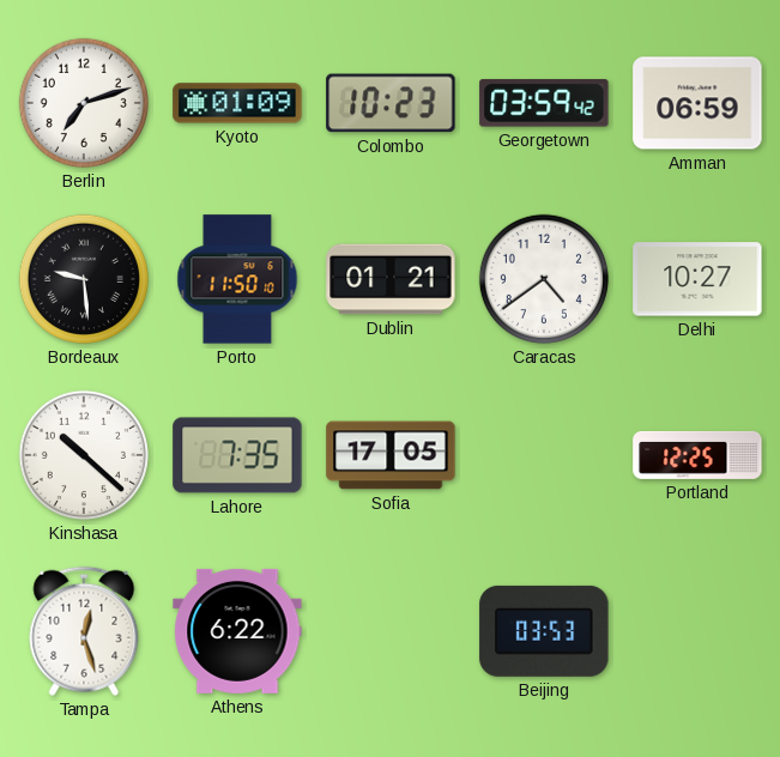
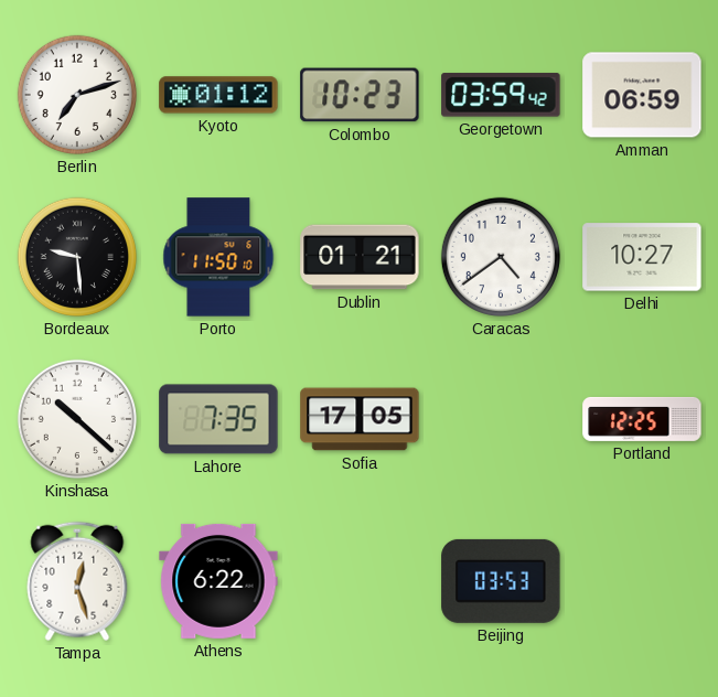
Kyoto: 01:09 -> 01:12 (218, 95)
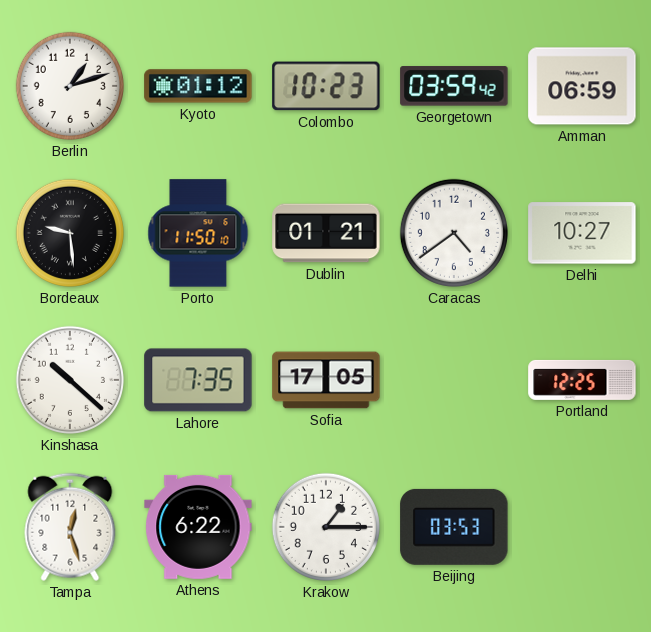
Berlin: 7:12 -> 1:12 (70, 86)
Krakow: none -> 1:15 (326, 527)
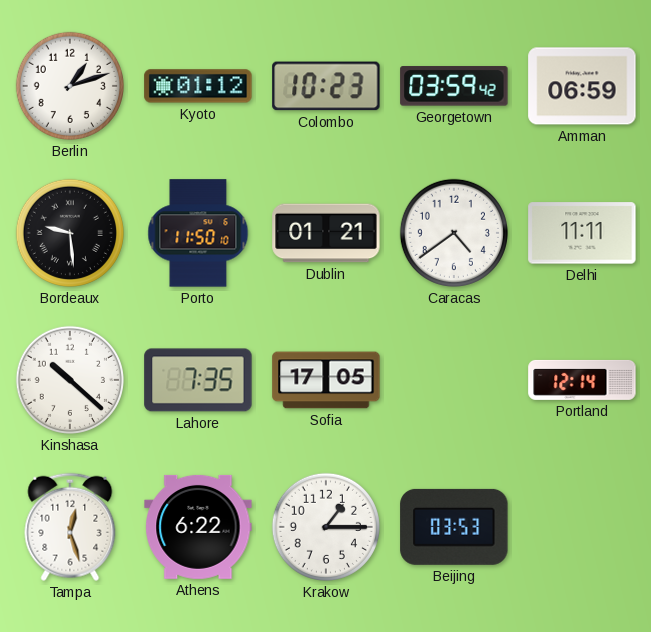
Delhi: 10:27 -> 11:11 (582, 233)
Portland: 12:25 -> 12:14 (582, 380)
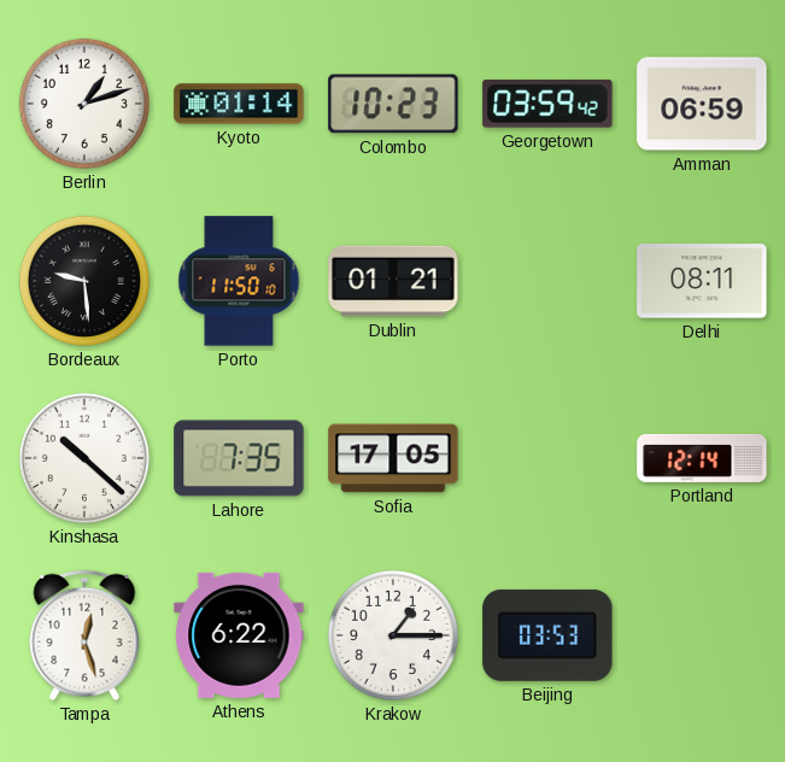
Kyoto: 01:12 -> 01:14 (239, 104)
Caracas: 4:39 -> none (454, 233)
Delhi: 11:11 -> 08:11 (702, 281)
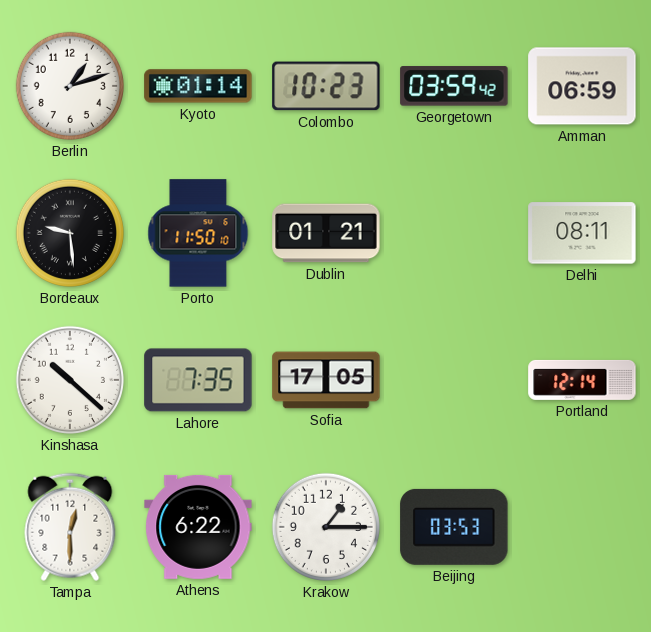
Tampa: 12:27 -> 12:30 (70, 527)
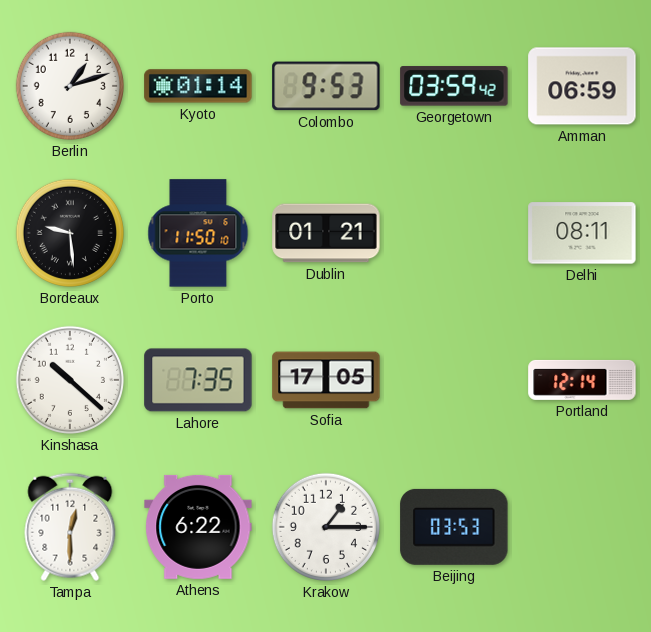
Colombo: 10:23 -> 9:53 (326, 86)
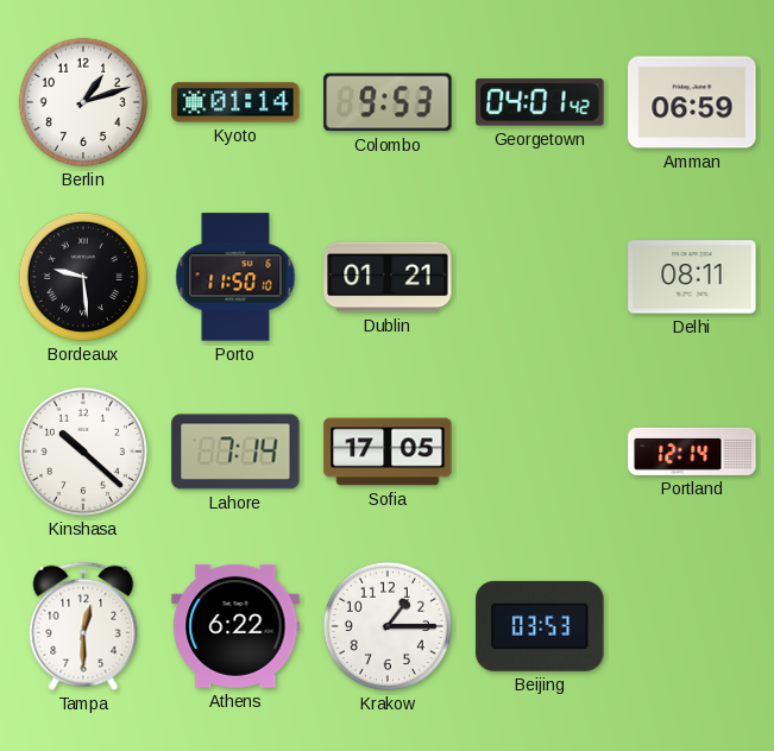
Georgetown: 03:59 -> 04:01 (540, 102)
Lahore: 7:35 -> 7:14 (235, 452)
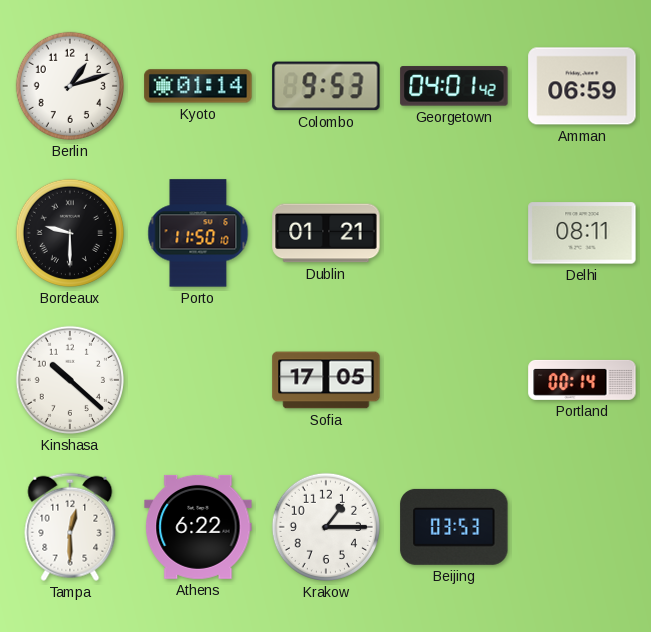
Bordeaux: 9:29 -> 9:30 (70, 233)
Lahore: 7:14 -> none (235, 452)
Portland: 12:14 -> 00:14 (582, 380)
